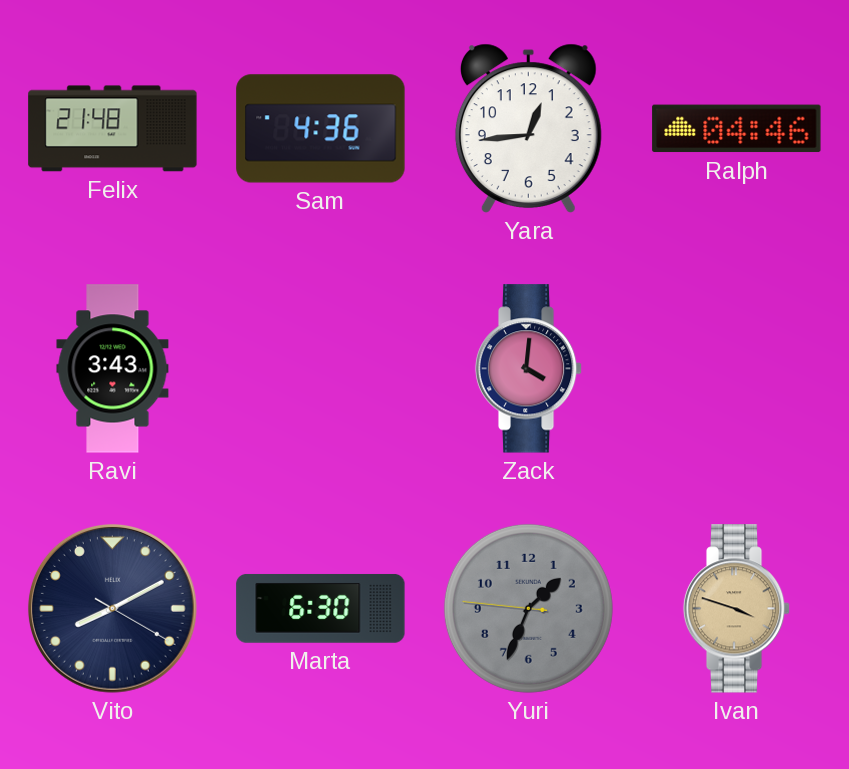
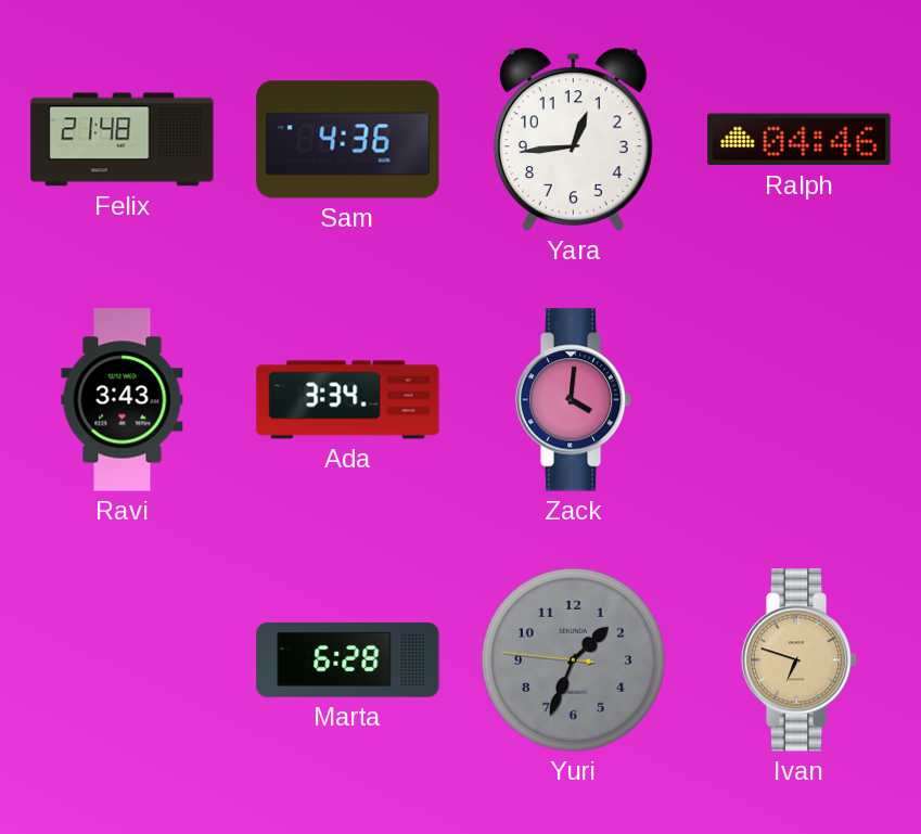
Ada: none -> 3:34 (348, 400)
Vito: 8:10 -> none (112, 608)
Marta: 6:30 -> 6:28 (348, 660)
Ivan: 3:48 -> 6:48 (800, 660)
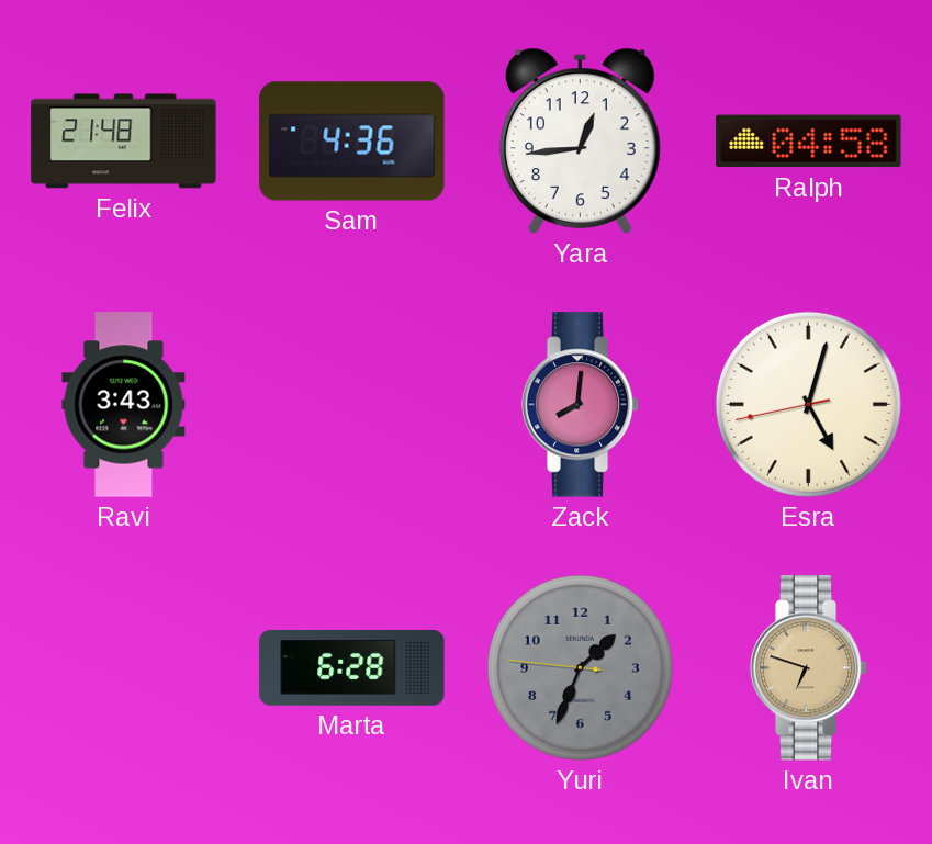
Ralph: 04:46 -> 04:58 (809, 142)
Ada: 3:34 -> none (348, 400)
Zack: 4:01 -> 8:01 (581, 405)
Esra: none -> 5:02 (808, 404)
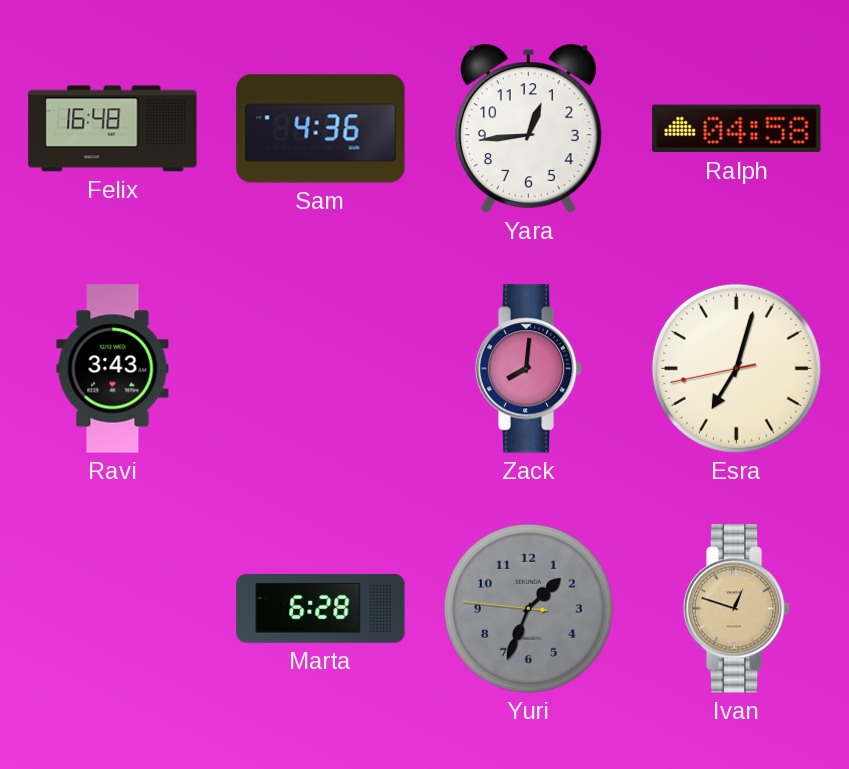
Felix: 21:48 -> 16:48 (113, 129)
Esra: 5:02 -> 7:02 (736, 368)
Ivan: 6:48 -> 12:48 (737, 609)
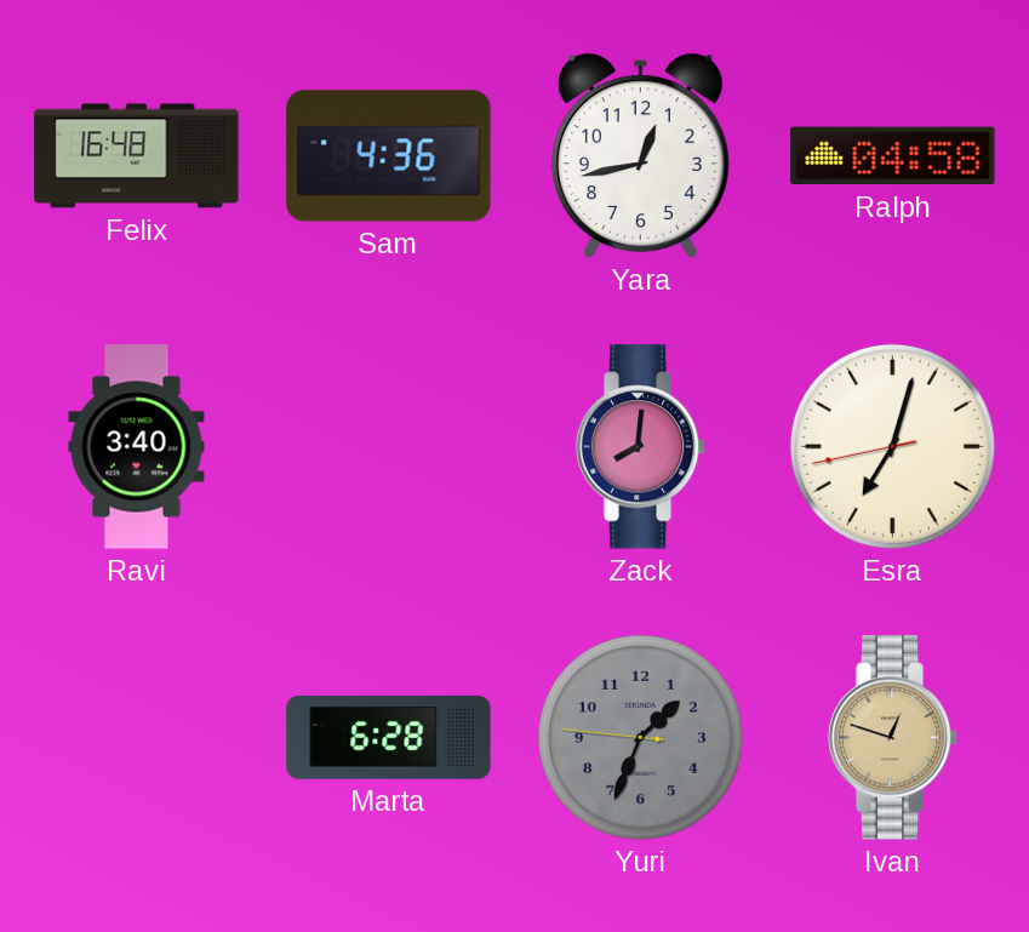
Yara: 12:44 -> 12:43 (640, 155)
Ravi: 3:43 -> 3:40 (137, 447)
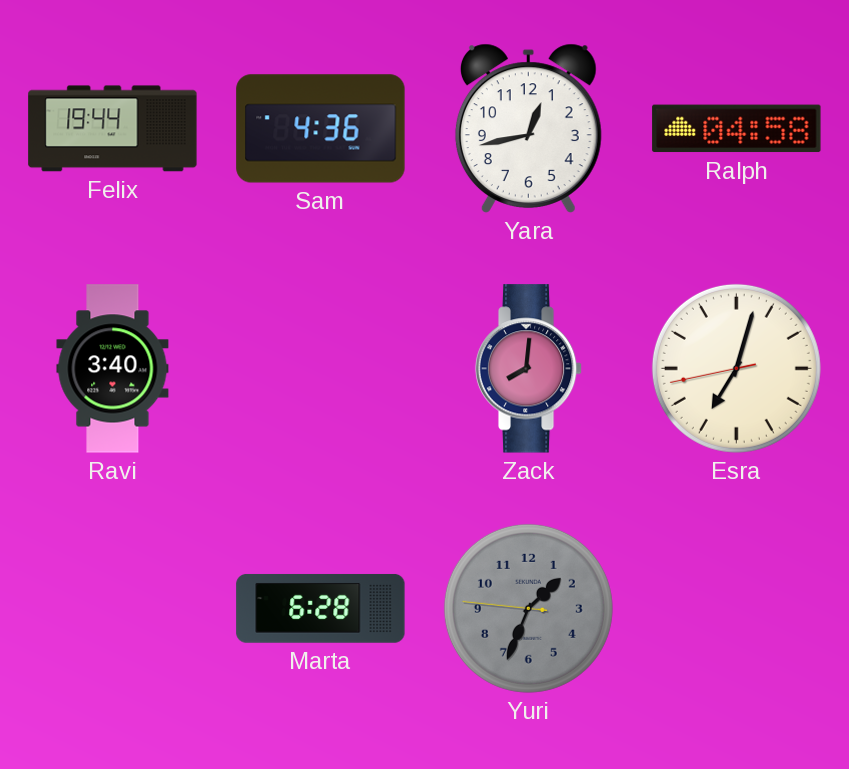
Felix: 16:48 -> 19:44 (113, 129)
Ivan: 12:48 -> none (893, 738)
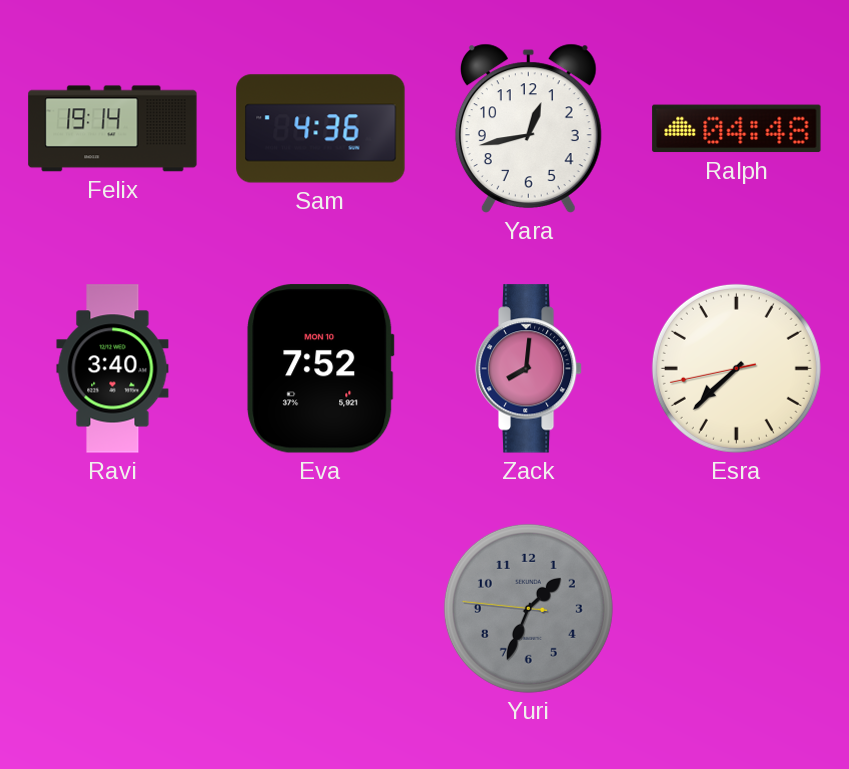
Felix: 19:44 -> 19:14 (113, 129)
Ralph: 04:58 -> 04:48 (737, 129)
Eva: none -> 7:52 (321, 369)
Esra: 7:02 -> 7:37 (736, 368)
Marta: 6:28 -> none (321, 609)
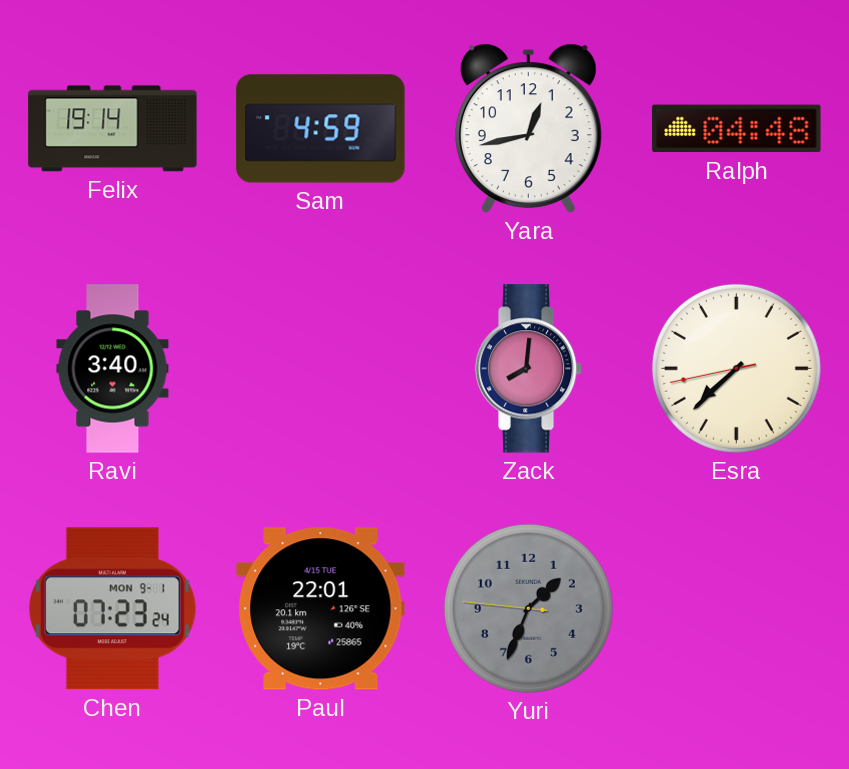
Sam: 4:36 -> 4:59 (321, 129)
Eva: 7:52 -> none (321, 369)
Chen: none -> 07:23 (113, 609)
Paul: none -> 22:01 (321, 609)
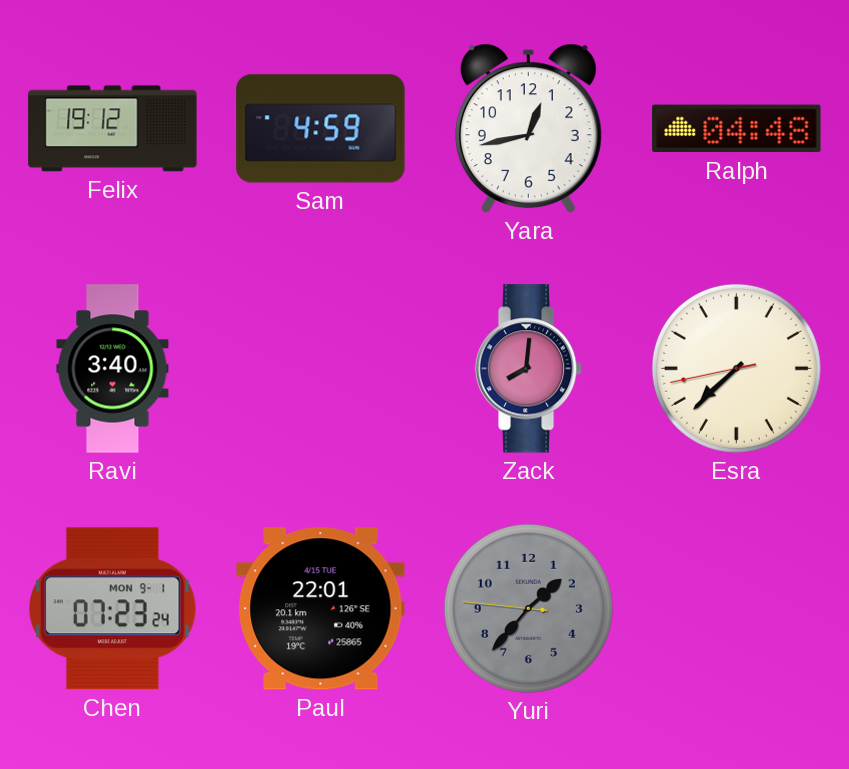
Felix: 19:14 -> 19:12 (113, 129)
Yuri: 1:33 -> 1:36 (528, 608)
